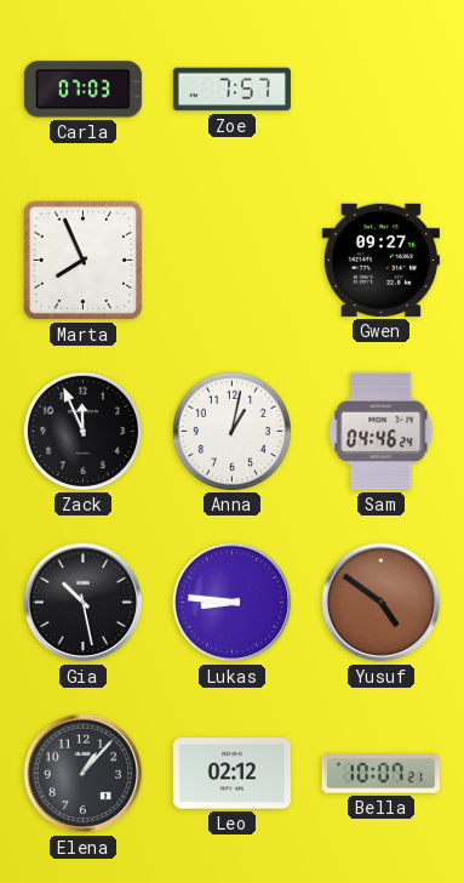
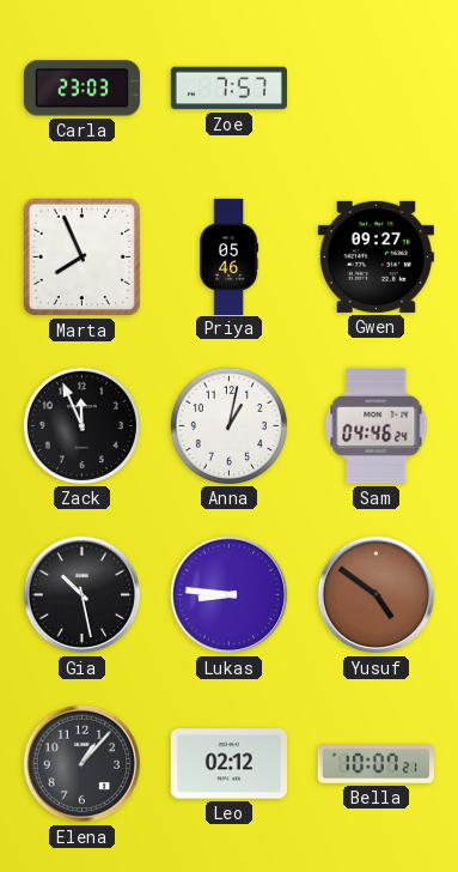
Carla: 07:03 -> 23:03 (81, 89)
Priya: none -> 05:46 (230, 256)
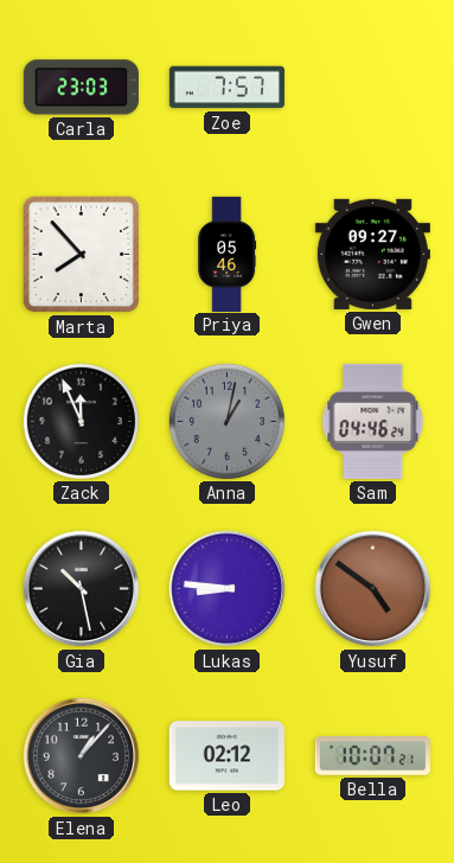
Marta: 7:56 -> 7:53 (82, 255)
Anna dial: white -> grey (226, 421)
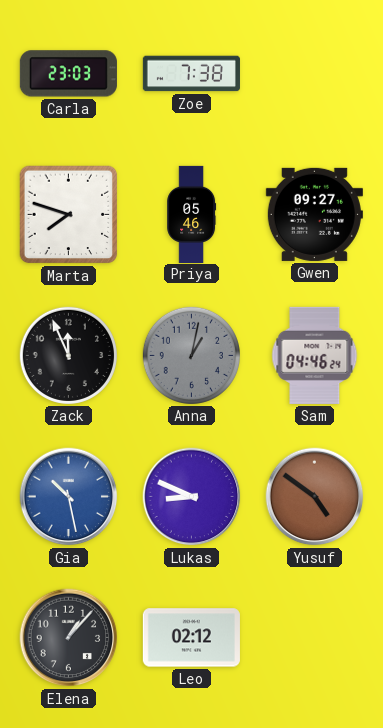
Zoe: 7:57 -> 7:38 (191, 74)
Marta: 7:53 -> 7:48 (69, 215)
Gia dial: black -> blue (69, 497)
Lukas: 8:46 -> 8:49 (192, 497)
Bella: 10:07 -> none (372, 756)
